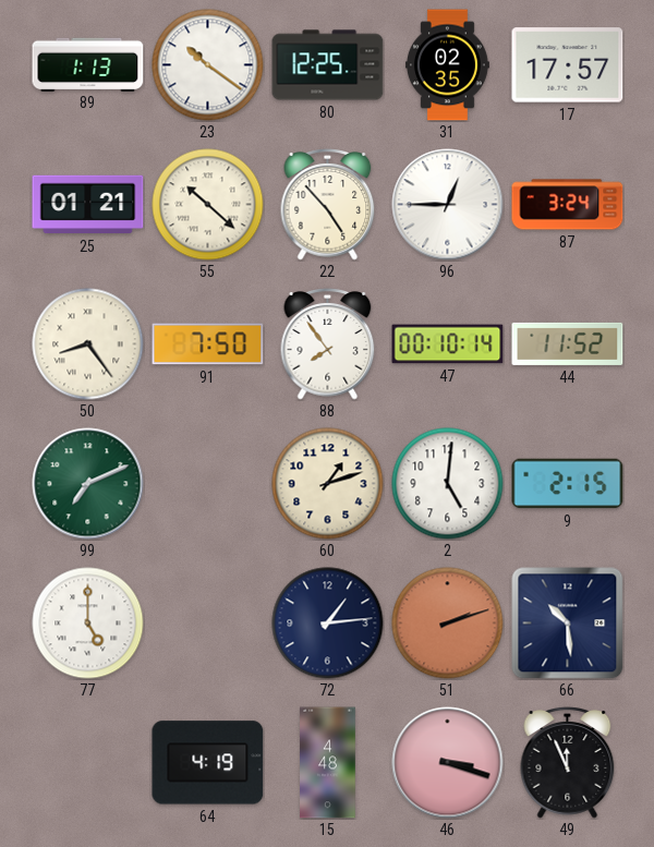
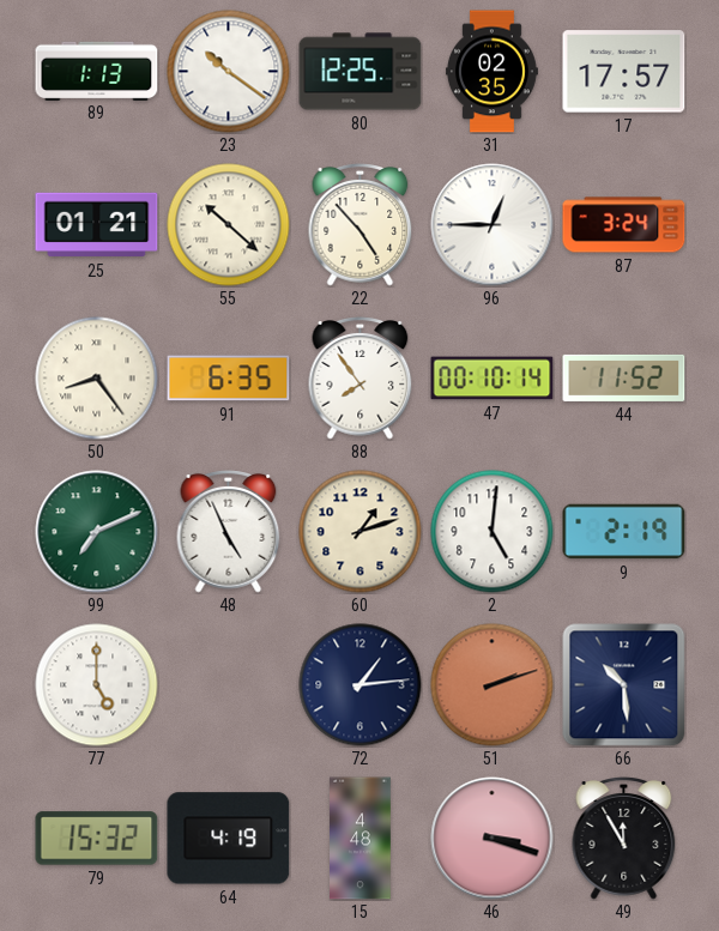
91: 7:50 -> 6:35 (229, 379)
48: none -> 4:56 (229, 532)
9: 2:15 -> 2:19 (624, 532)
79: none -> 15:32 (97, 839)
49: 11:56 -> 11:55 (624, 839)
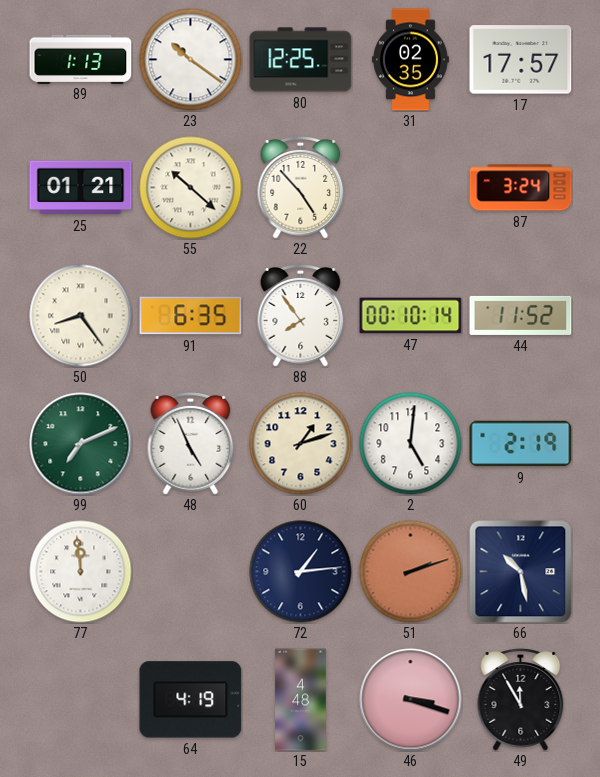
96: 12:45 -> none (493, 225)
77: 5:00 -> 11:59 (81, 572)
66: 10:29 -> 10:28 (521, 572)
79: 15:32 -> none (97, 839)
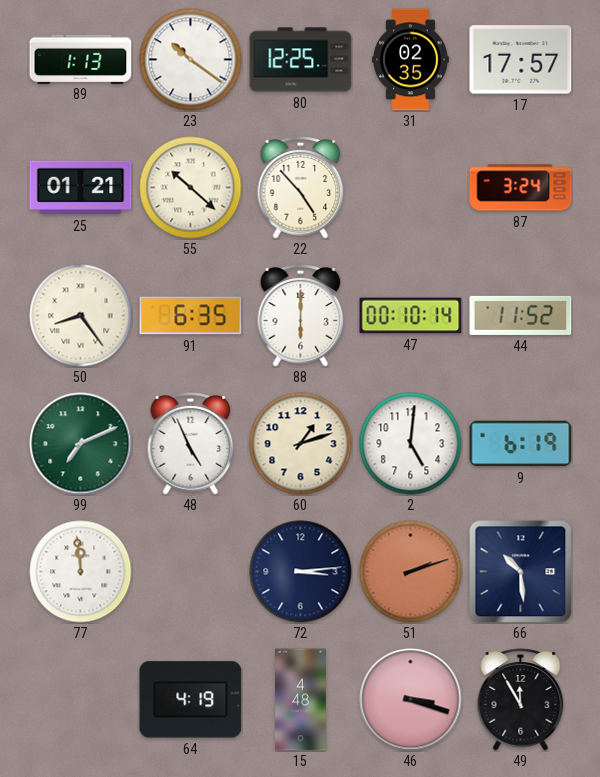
88: 7:54 -> 6:00 (301, 316)
9: 2:19 -> 6:19 (521, 444)
72: 1:14 -> 3:14 (301, 572)
66: 10:28 -> 10:29 (521, 572)
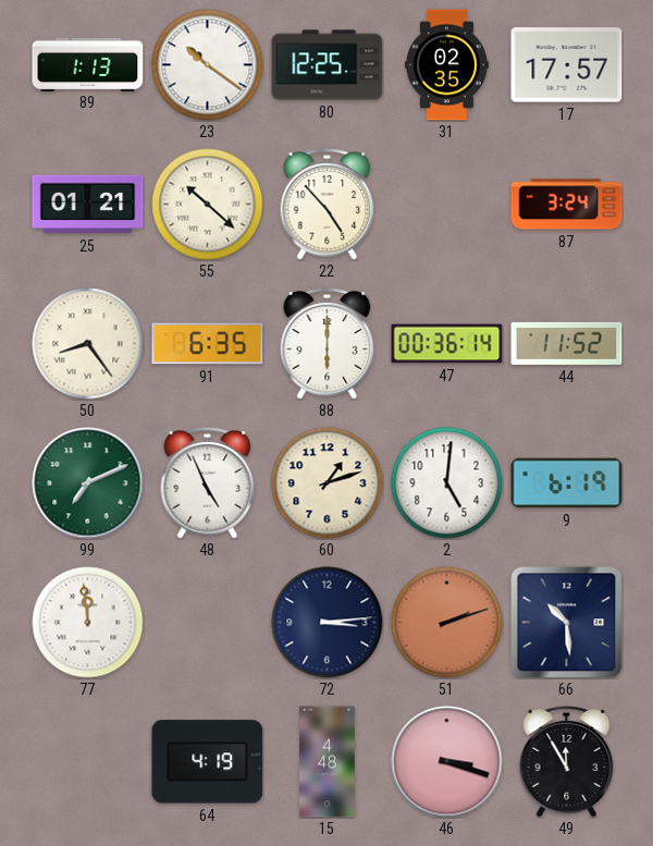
47: 00:10 -> 00:36 (447, 344)
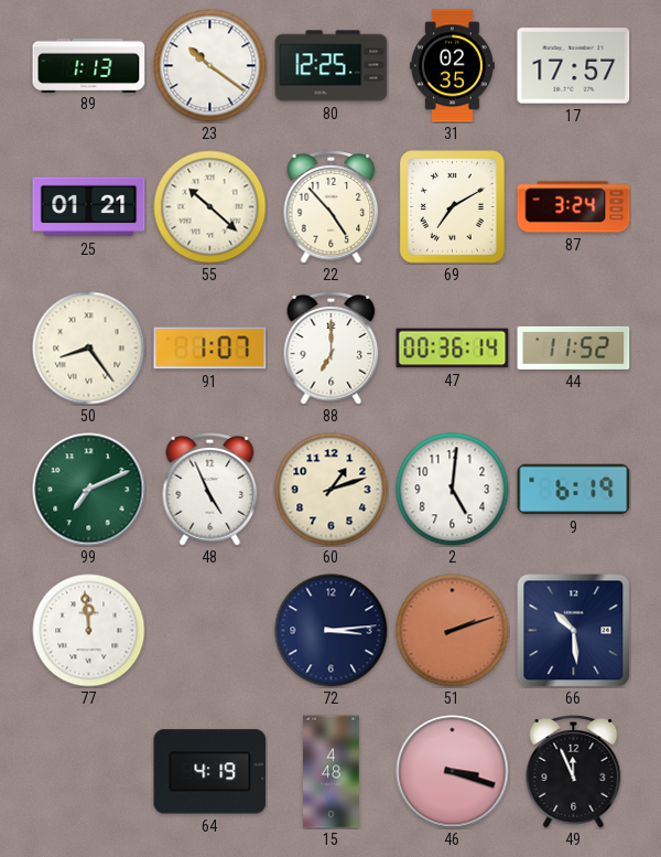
69: none -> 7:10 (453, 207)
91: 6:35 -> 1:07 (210, 349)
88: 6:00 -> 7:00 (332, 349)
49: 11:55 -> 11:56 (574, 772)
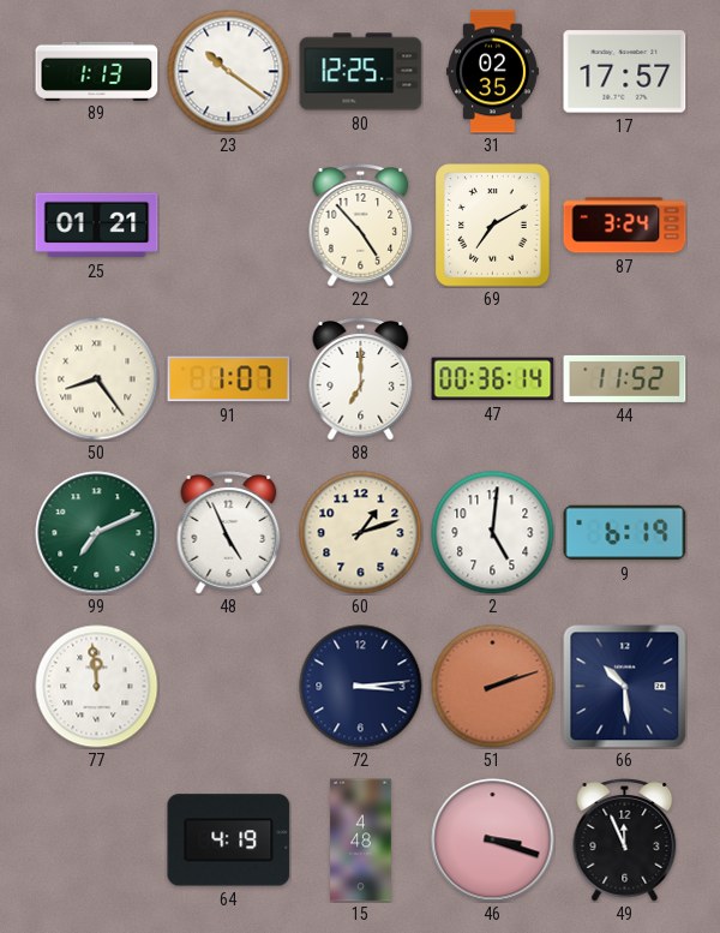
55: 10:22 -> none (210, 207)
